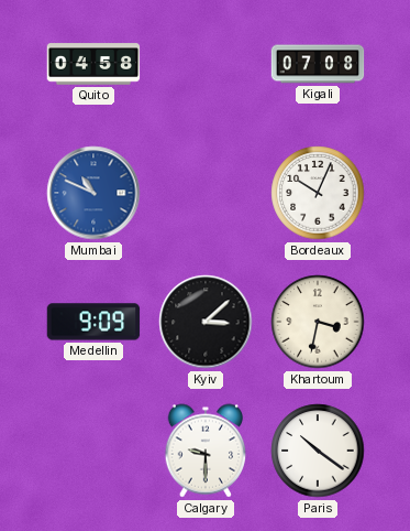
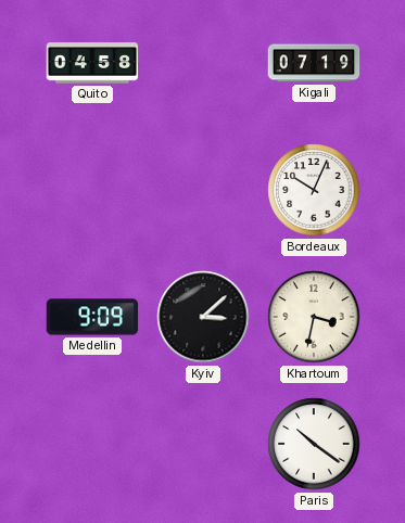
Kigali: 07:08 -> 07:19 (314, 63)
Mumbai: 10:49 -> none (93, 193)
Calgary: 9:30 -> none (206, 451)
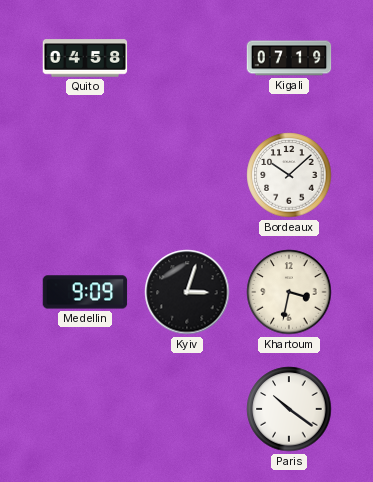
Bordeaux: 10:04 -> 10:08 (289, 175)
Kyiv: 3:08 -> 3:03 (187, 292)
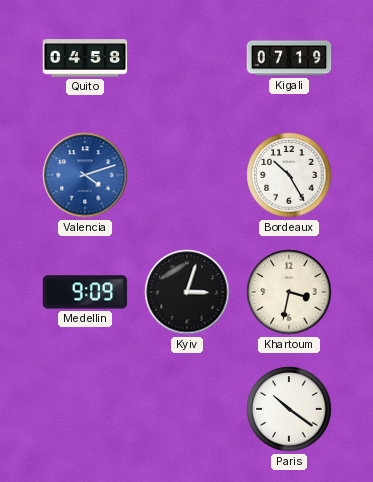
Valencia: none -> 4:12 (85, 175)
Bordeaux: 10:08 -> 10:25 (289, 175)
